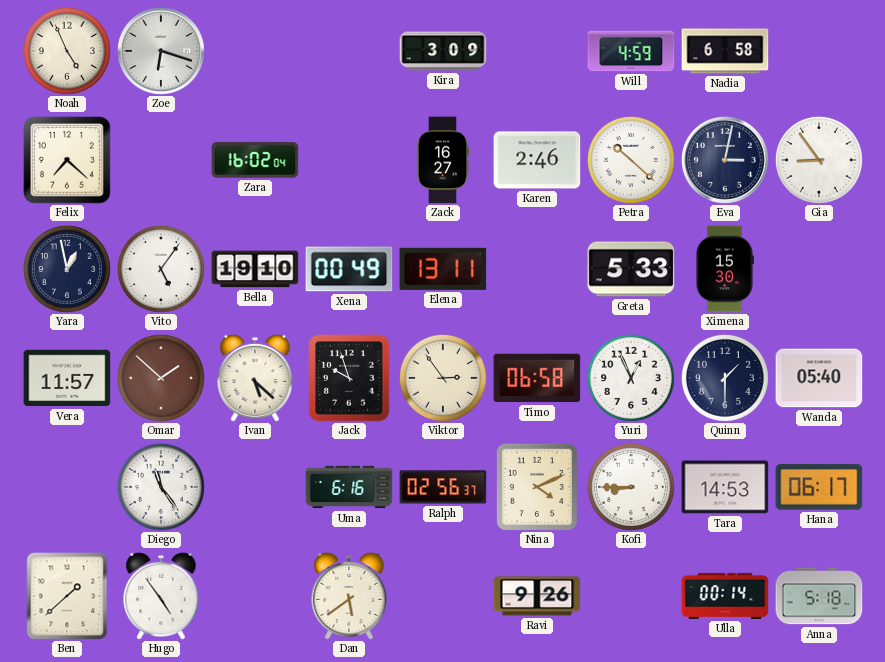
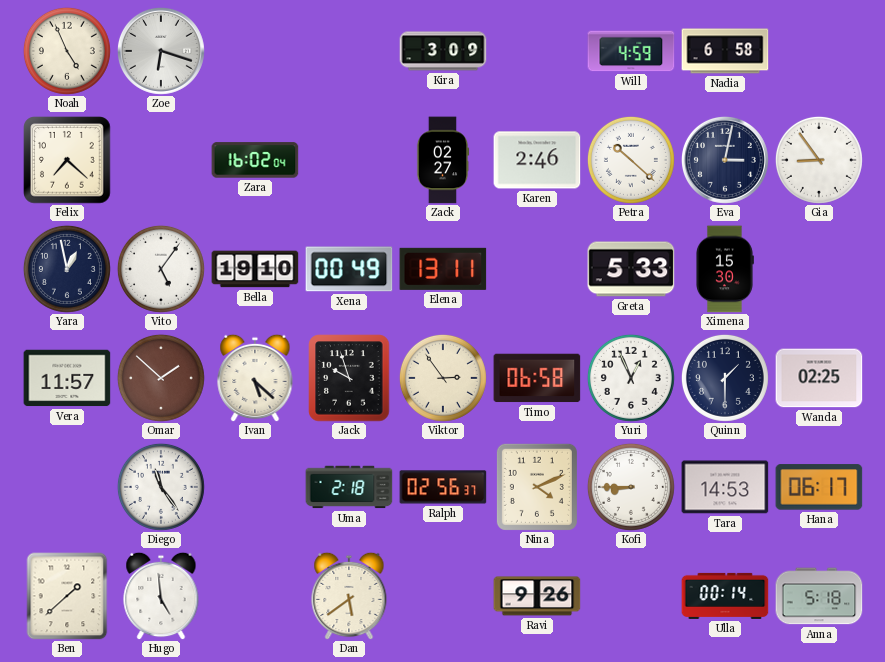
Zack: 16:27 -> 02:27 (443, 160)
Wanda: 05:40 -> 02:25 (819, 378)
Uma: 6:16 -> 2:18 (349, 487)
Hugo: 4:54 -> 4:59 (161, 596)
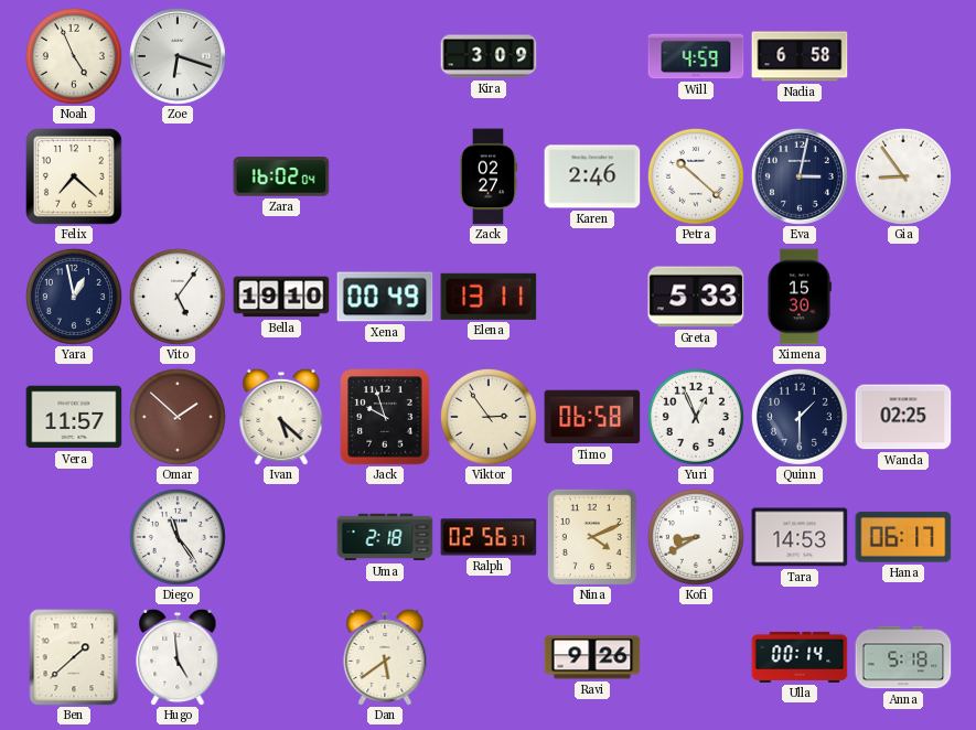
Kofi: 8:45 -> 8:40 (696, 537)
